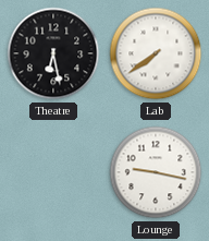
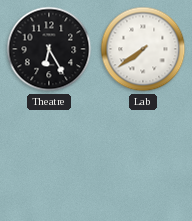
Theatre: 6:28 -> 6:25 (49, 49)
Lounge: 9:17 -> none (156, 172)
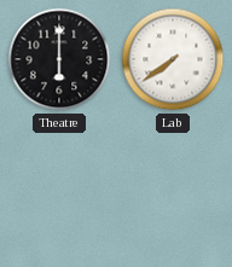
Theatre: 6:25 -> 6:00 (59, 59)
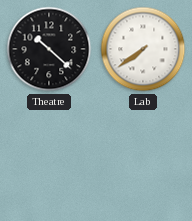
Theatre: 6:00 -> 10:22 (49, 49)
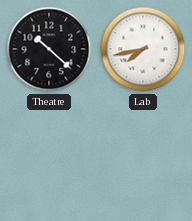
Lab: 7:39 -> 7:43 (143, 49)
